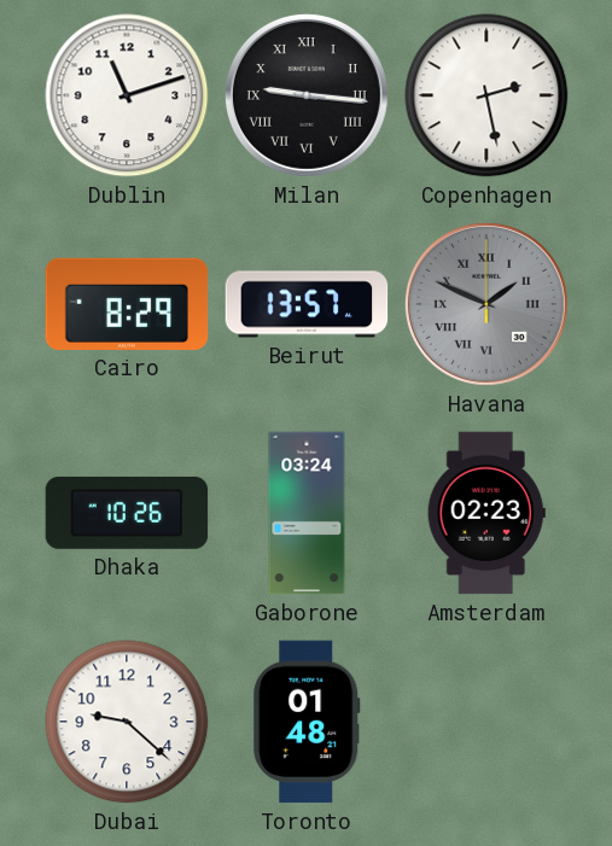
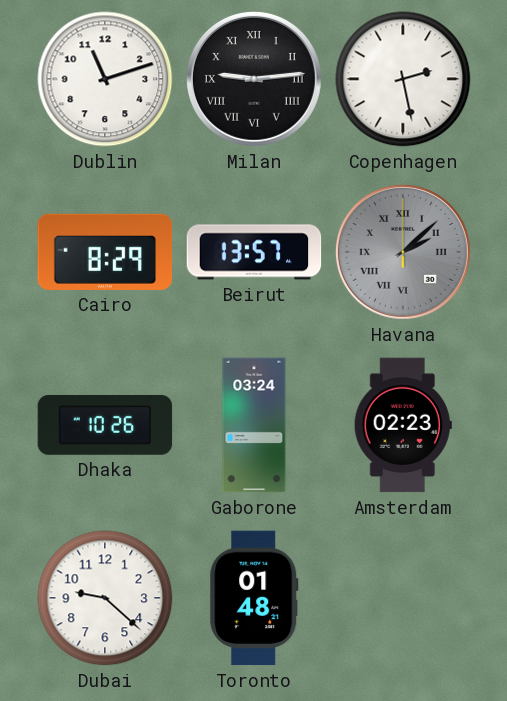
Milan: 9:16 -> 9:14 (254, 79)
Havana: 1:49 -> 2:08 (403, 252)
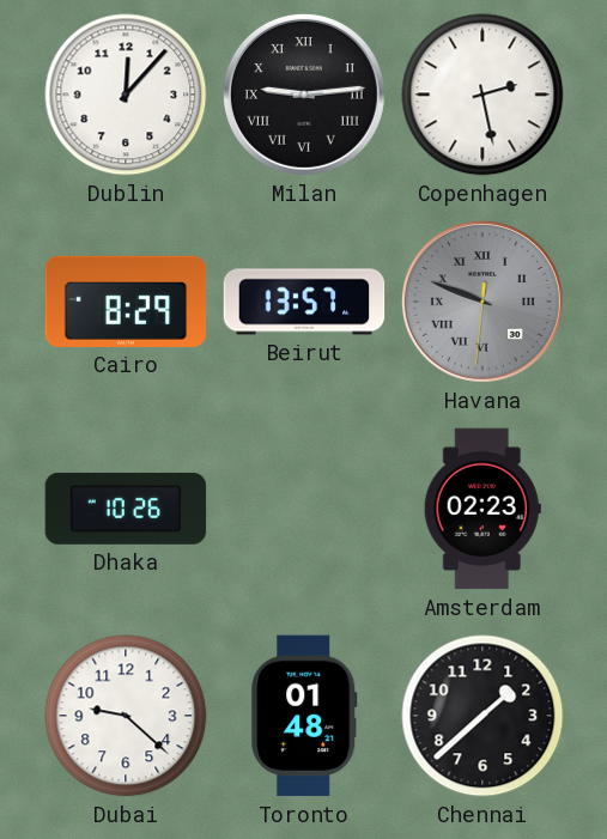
Dublin: 11:12 -> 12:07 (126, 95)
Havana: 2:08 -> 9:48 (482, 302)
Gaborone: 03:24 -> none (254, 425)
Chennai: none -> 1:38 (482, 716)
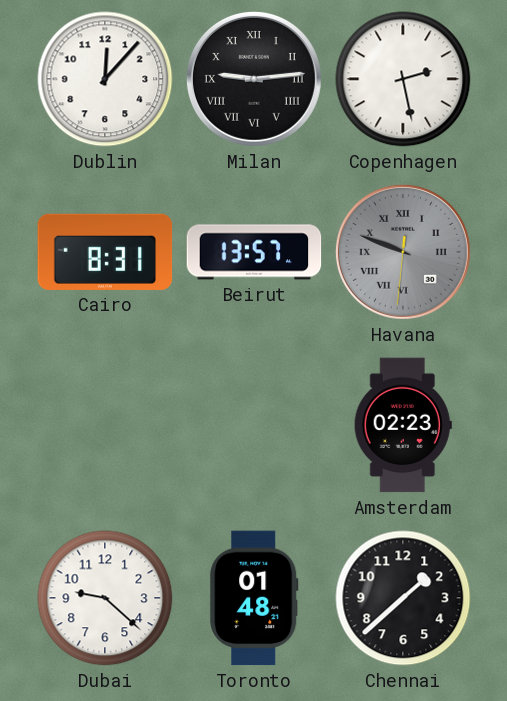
Cairo: 8:29 -> 8:31 (105, 252)
Dhaka: 10:26 -> none (126, 509)
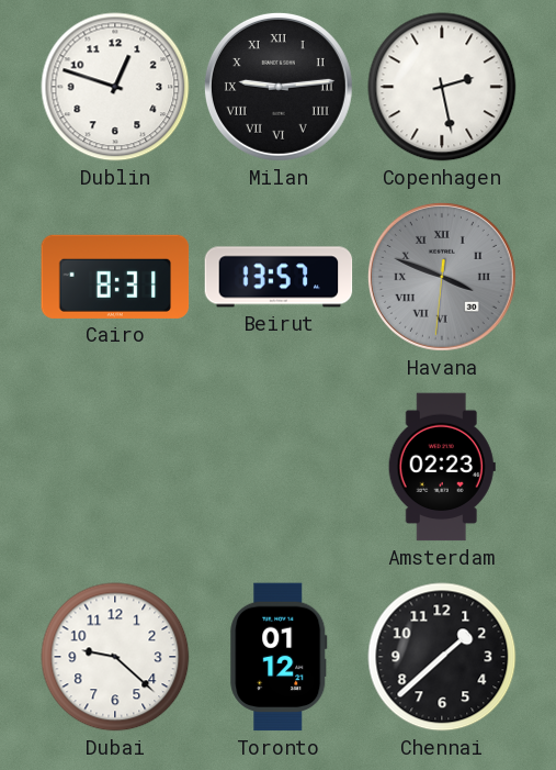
Dublin: 12:07 -> 12:48 (115, 87)
Havana: 9:48 -> 3:48 (442, 277)
Toronto: 01:48 -> 01:12 (279, 657)
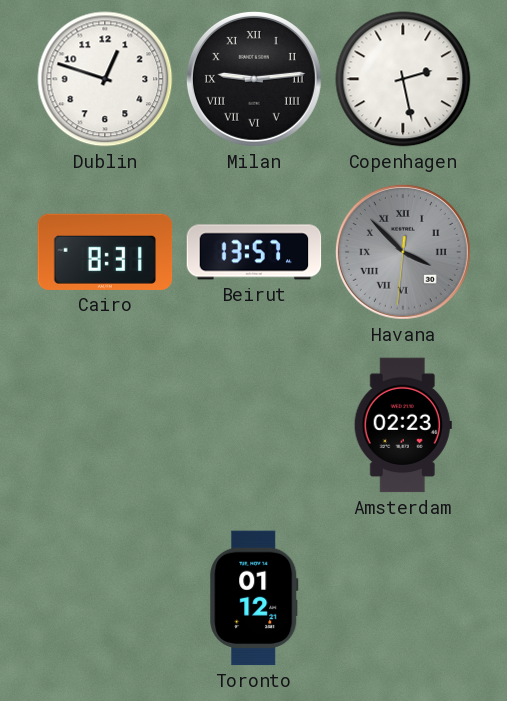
Havana: 3:48 -> 3:52 (403, 252)
Dubai: 9:22 -> none (115, 657)
Chennai: 1:38 -> none (442, 657)
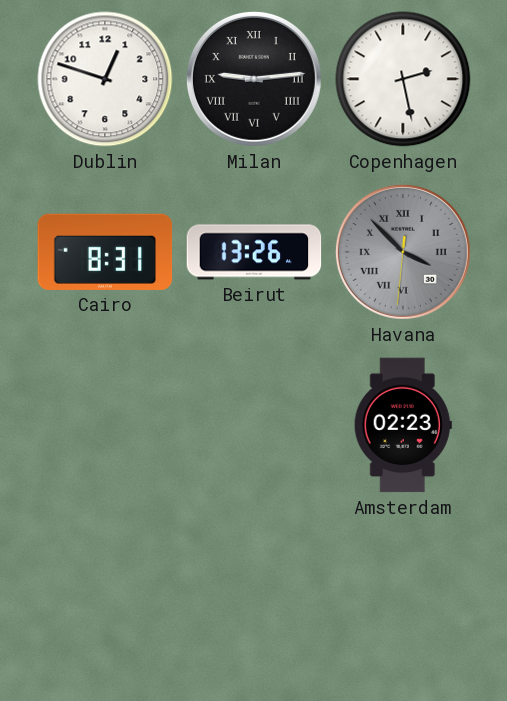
Beirut: 13:57 -> 13:26 (254, 252)
Toronto: 01:12 -> none (254, 598)
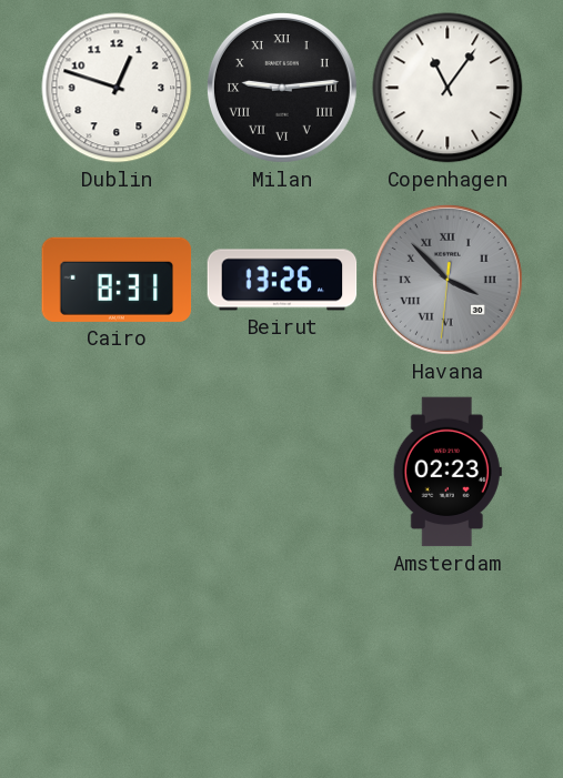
Copenhagen: 2:28 -> 11:06 (448, 88)
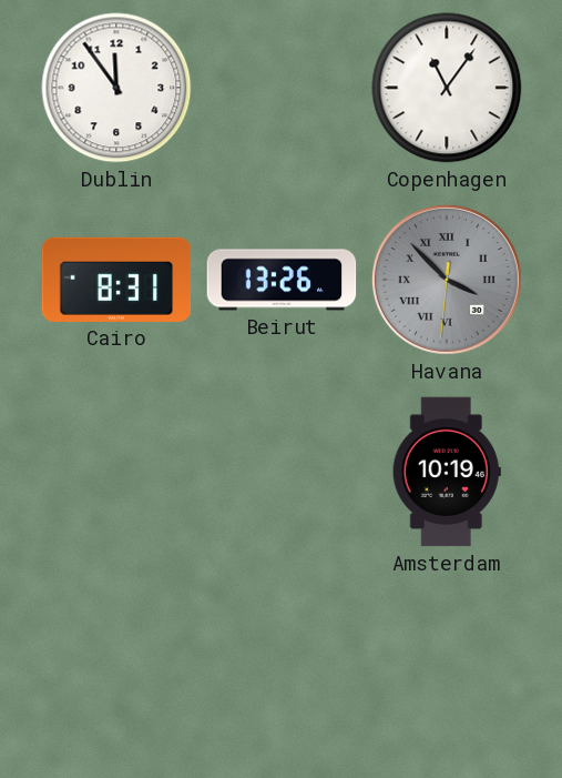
Dublin: 12:48 -> 11:54 (116, 88)
Milan: 9:14 -> none (282, 88)
Amsterdam: 02:23 -> 10:19 (447, 472)
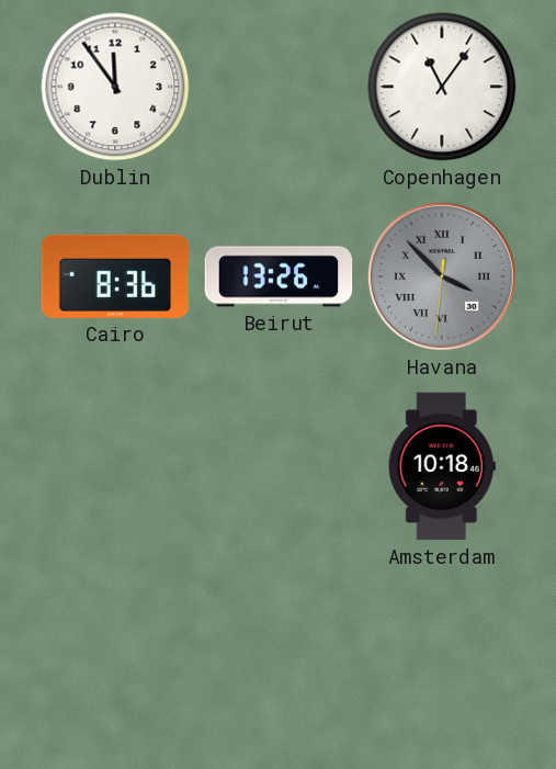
Cairo: 8:31 -> 8:36 (115, 276)
Amsterdam: 10:19 -> 10:18 (442, 466)
